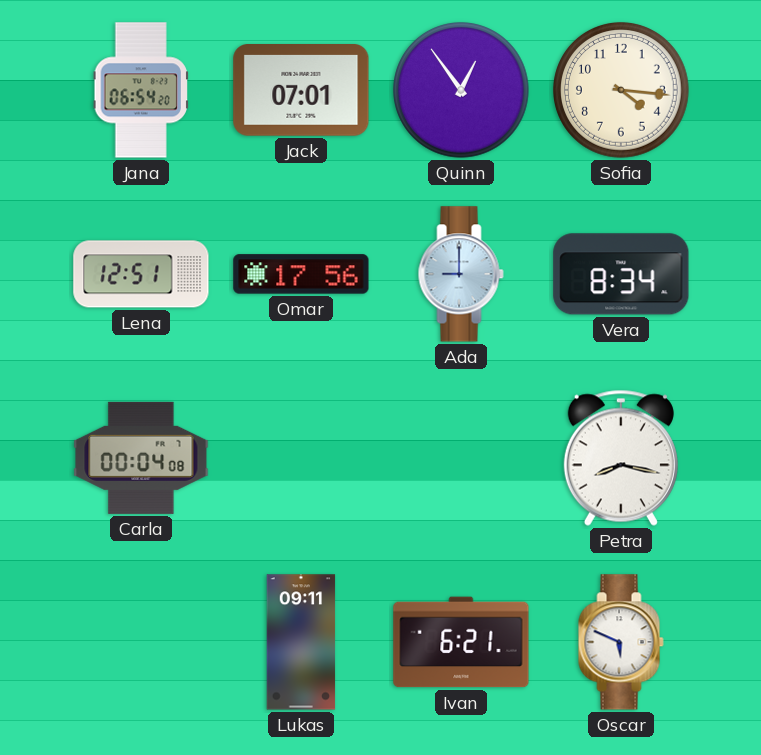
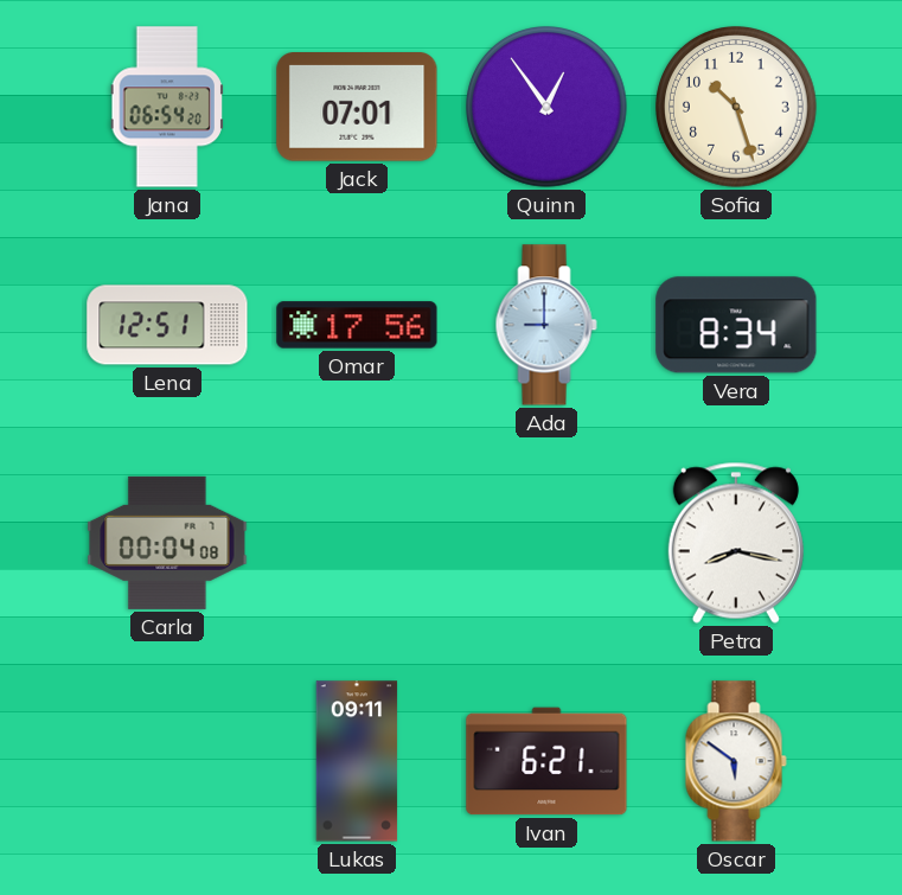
Sofia: 4:16 -> 10:27 (737, 108)
Oscar: 5:49 -> 5:51 (736, 761)
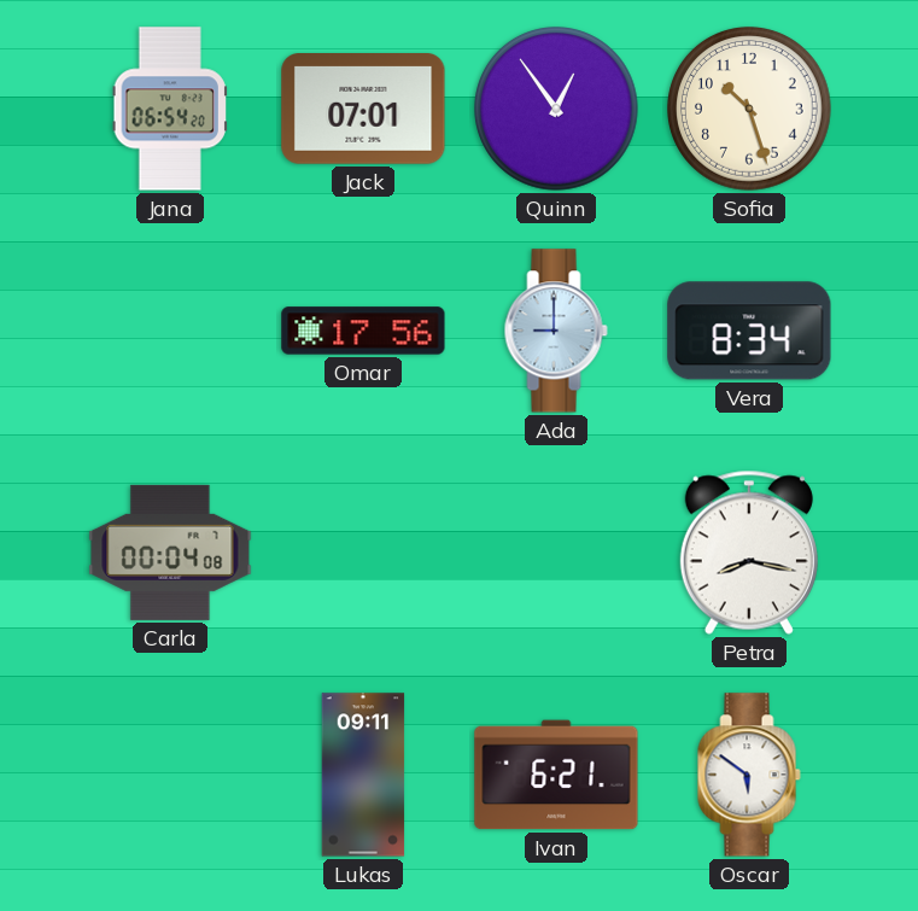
Lena: 12:51 -> none (167, 325)
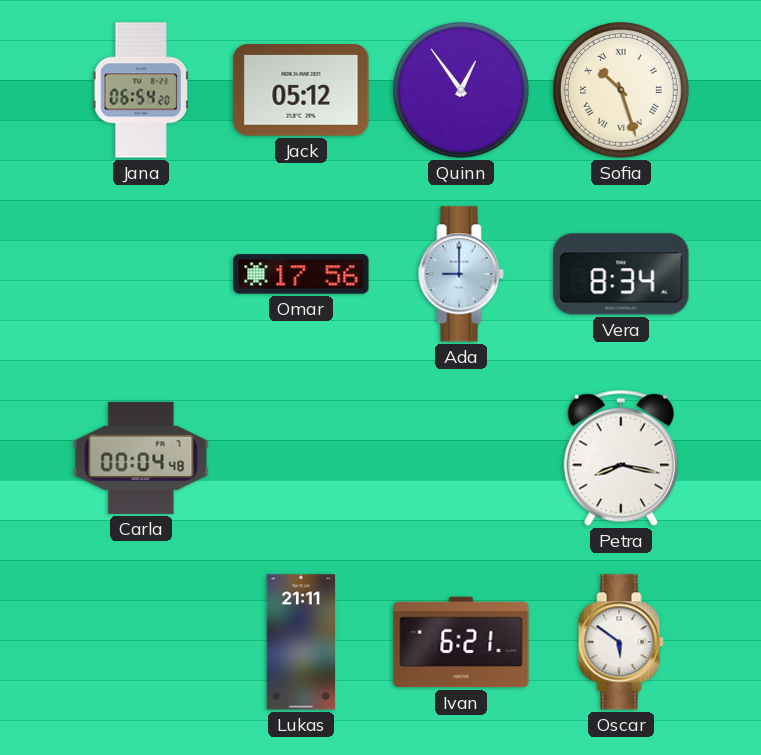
Jack: 07:01 -> 05:12 (301, 91)
Sofia numerals: Arabic -> Roman (622, 91)
Carla: 00:04:08 -> 00:04:48 (141, 458)
Lukas: 09:11 -> 21:11 (301, 642)
